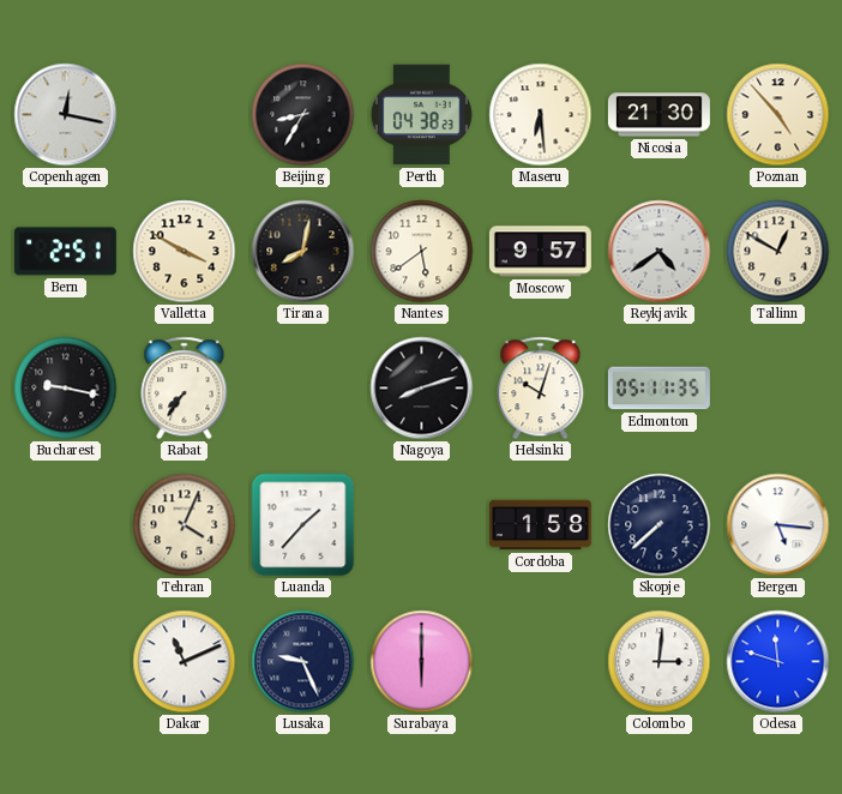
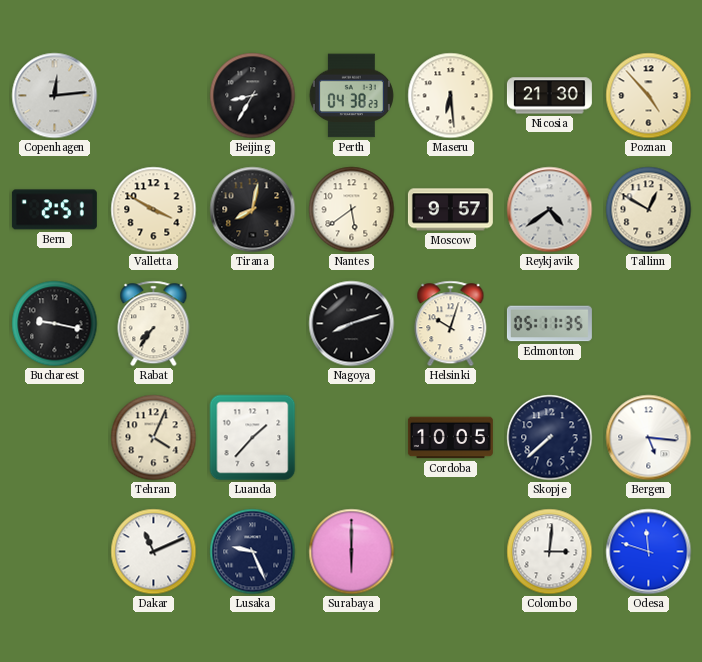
Copenhagen: 12:17 -> 12:14 (55, 96)
Cordoba: 1:58 -> 10:05 (450, 438)
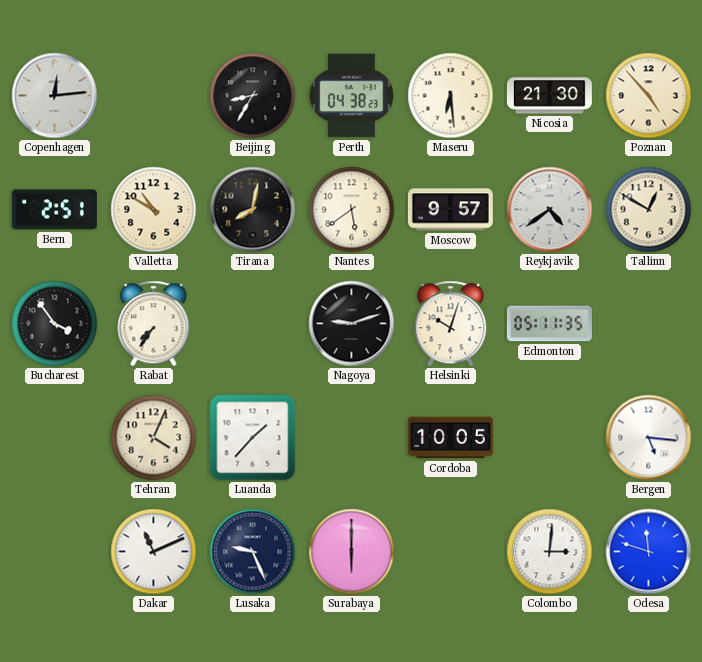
Valletta: 3:50 -> 10:50 (154, 210)
Bucharest: 9:17 -> 3:54 (55, 324)
Nagoya: 8:12 -> 9:12 (352, 324)
Skopje: 7:38 -> none (550, 438)
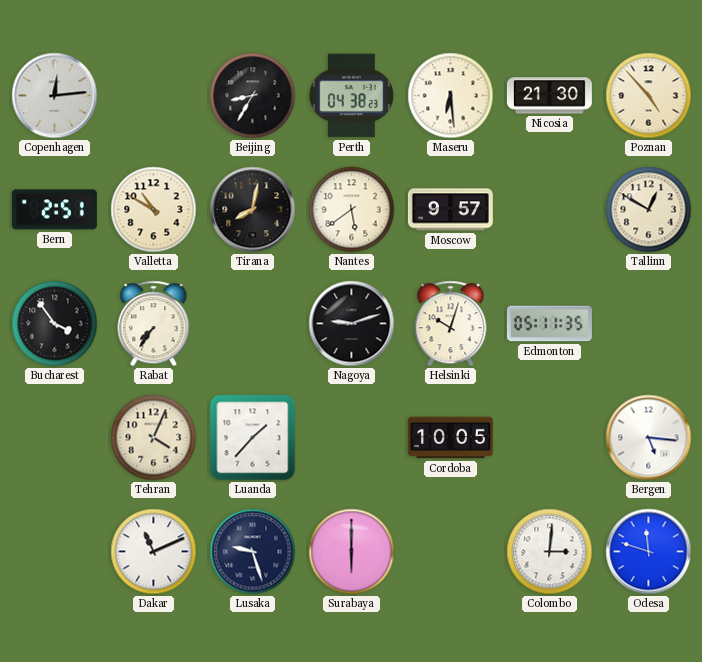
Reykjavik: 4:39 -> none (550, 210)
Lusaka: 9:26 -> 9:27 (253, 552)
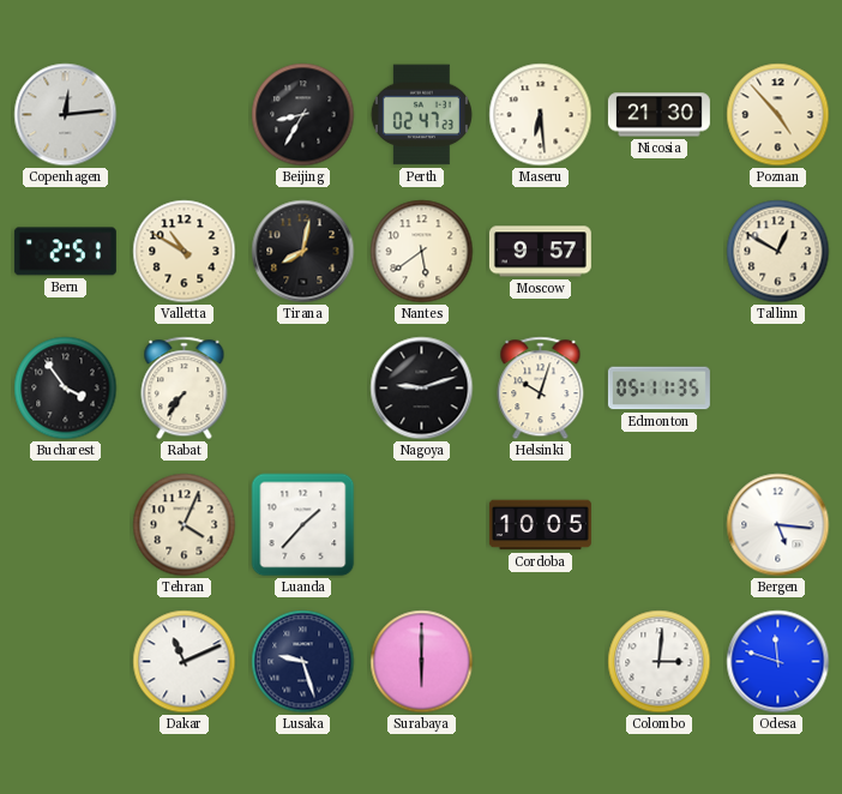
Perth: 04:38 -> 02:47 (421, 115)
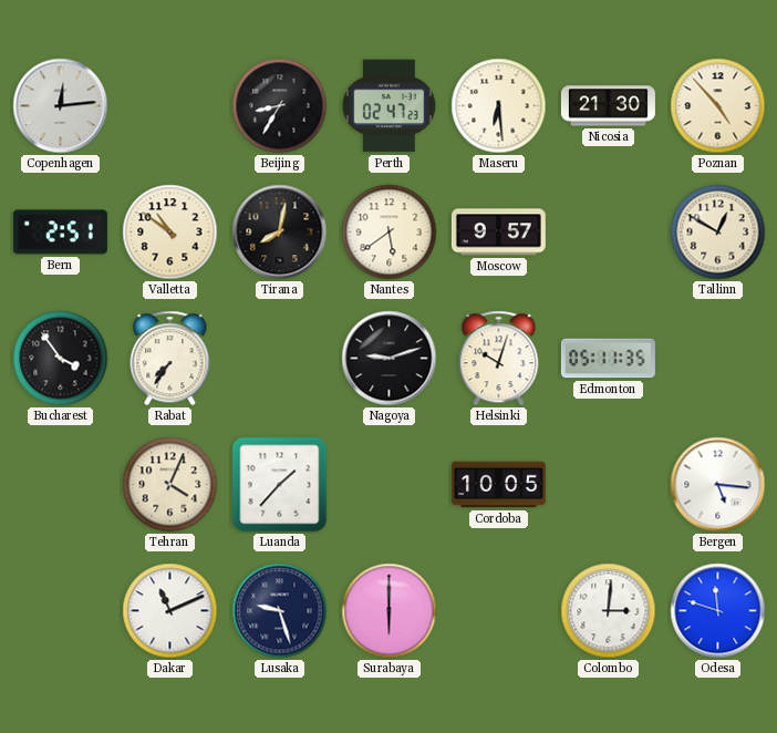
Valletta: 10:50 -> 10:51 (170, 233)
